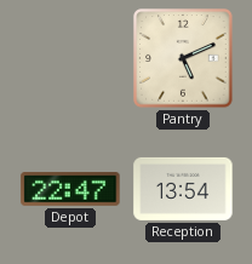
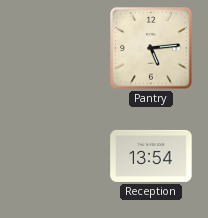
Pantry: 5:11 -> 5:14 (151, 48)
Depot: 22:47 -> none (70, 190)
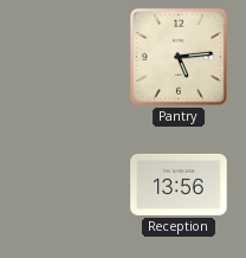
Reception: 13:54 -> 13:56 (179, 185)
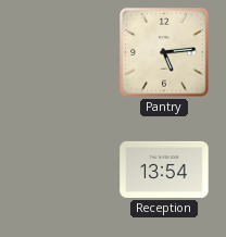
Reception: 13:56 -> 13:54 (164, 170)
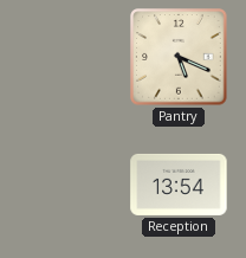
Pantry: 5:14 -> 5:19 (179, 57)
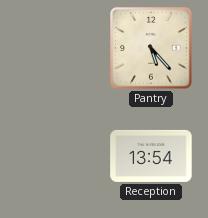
Pantry: 5:19 -> 5:23 (151, 48)
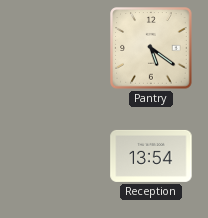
Pantry: 5:23 -> 5:21 (151, 48)
